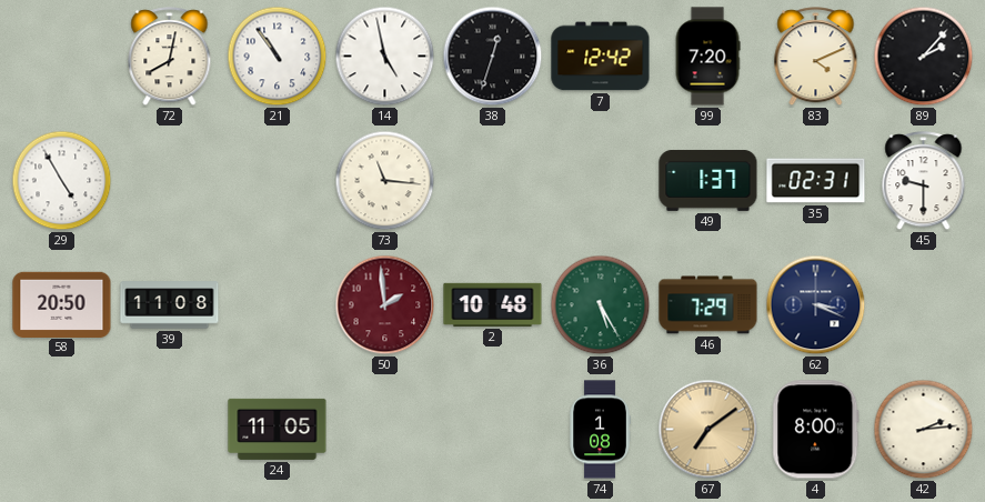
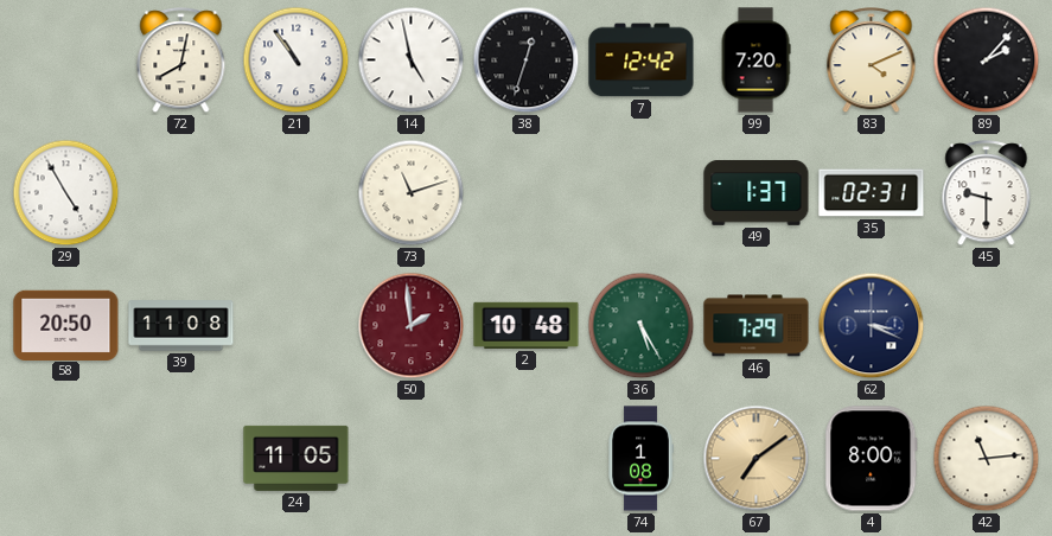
73: 11:16 -> 11:12 (412, 193)
42: 2:14 -> 11:14 (987, 459)
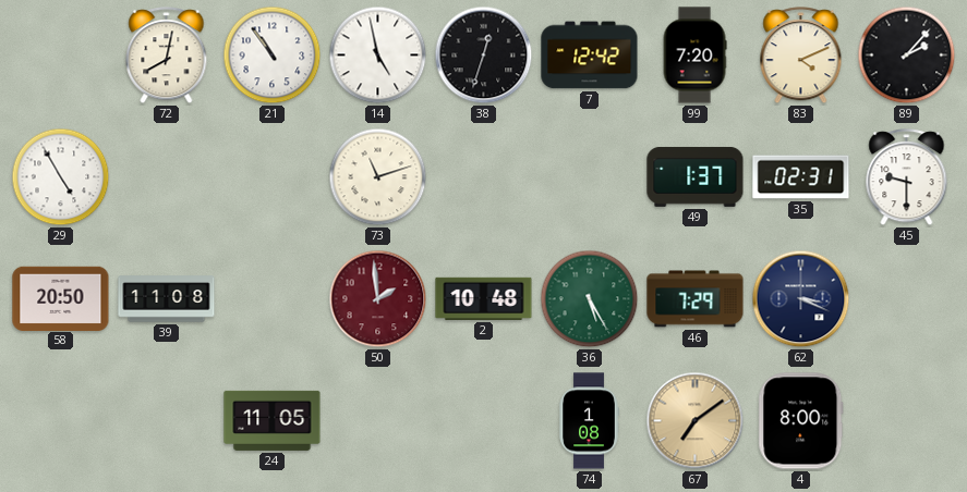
42: 11:14 -> none (987, 459)
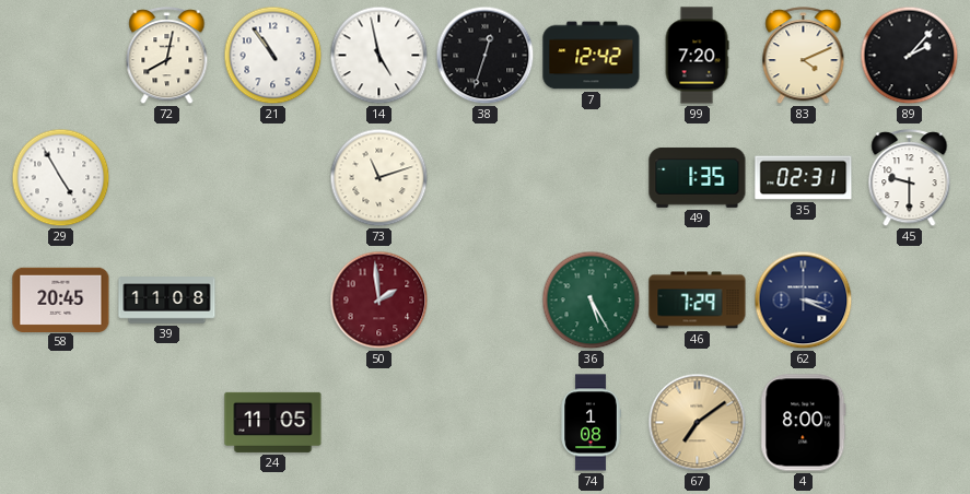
49: 1:37 -> 1:35 (698, 177)
58: 20:50 -> 20:45 (61, 299)
2: 10:48 -> none (484, 298)
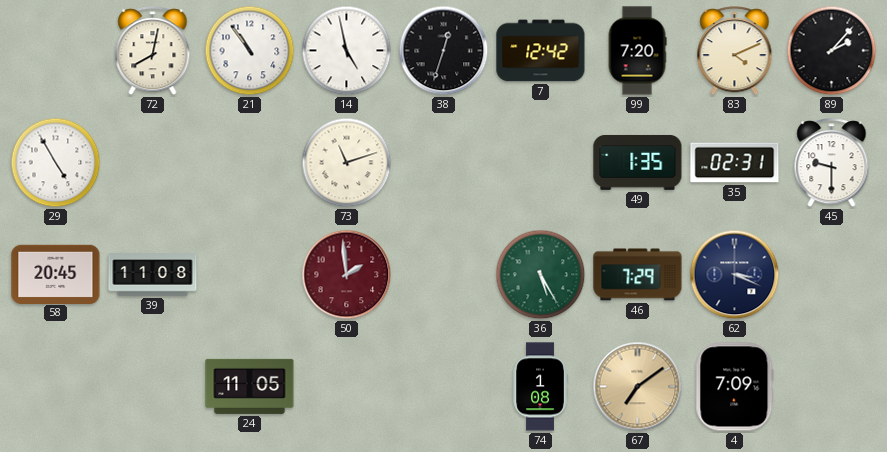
4: 8:00 -> 7:09 (735, 387)
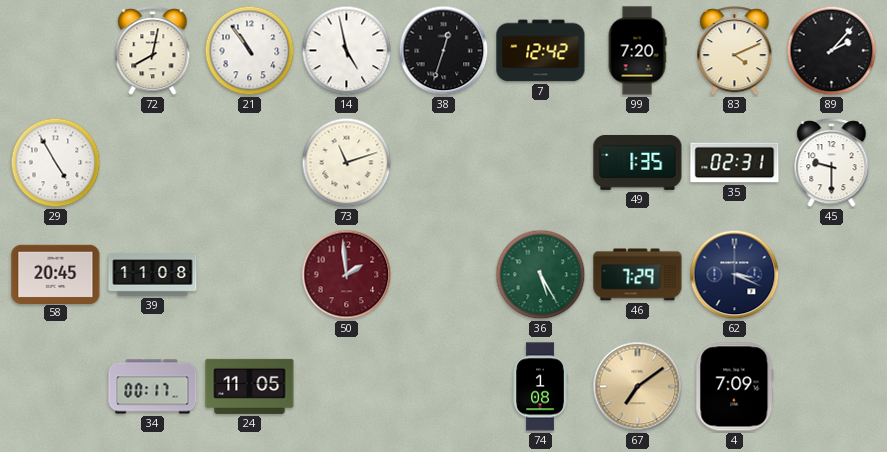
34: none -> 00:17 (153, 387)
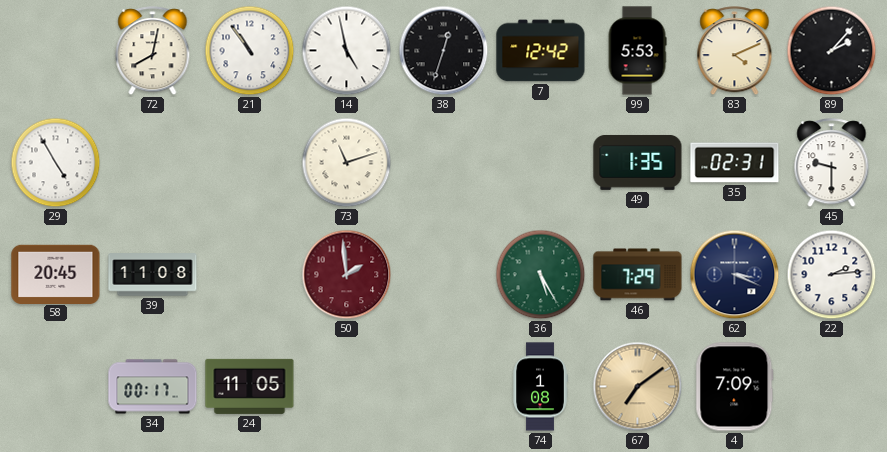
99: 7:20 -> 5:53 (637, 51)
22: none -> 2:14 (832, 275)
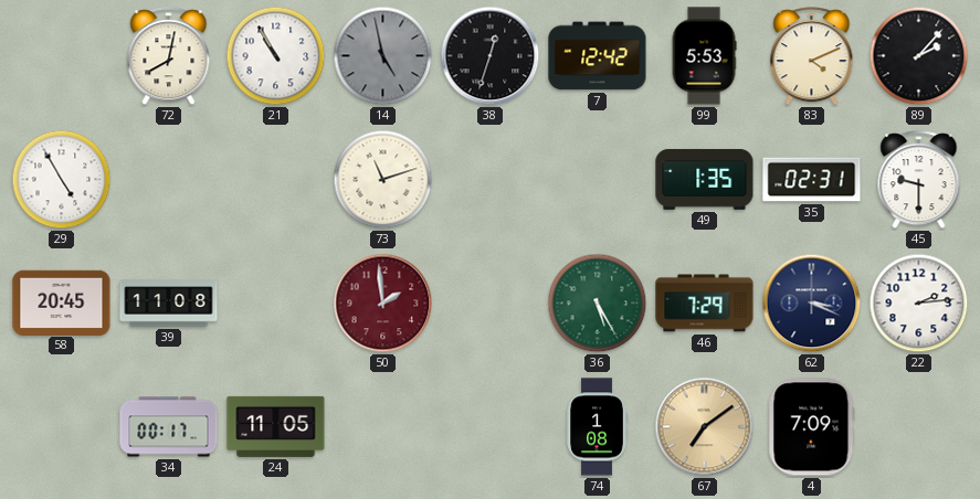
21: 10:54 -> 10:55 (276, 56)
14 dial: white -> grey (383, 56)
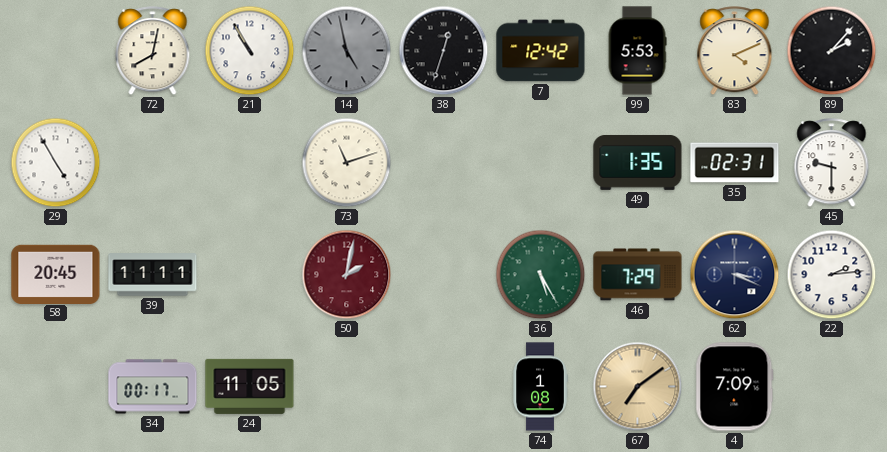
39: 11:08 -> 11:11 (153, 275)
50: 1:59 -> 2:02 (347, 275)
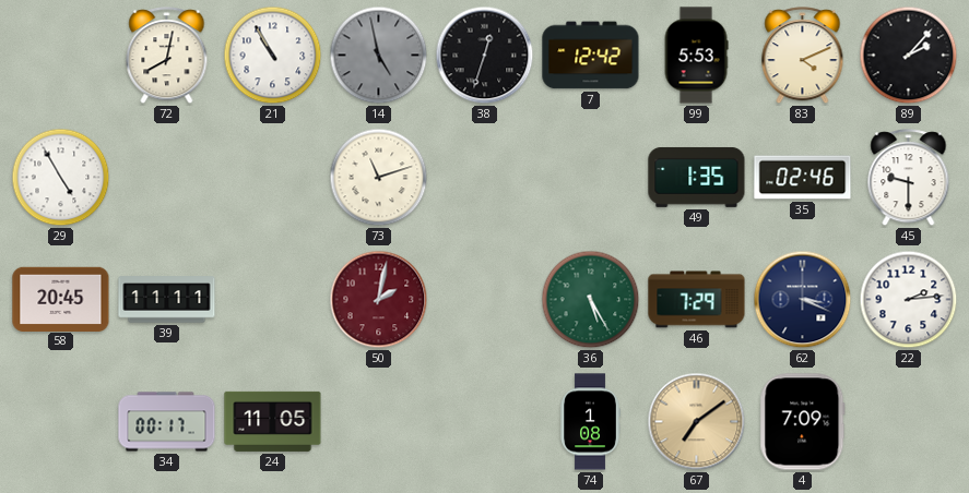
35: 02:31 -> 02:46 (803, 178)
